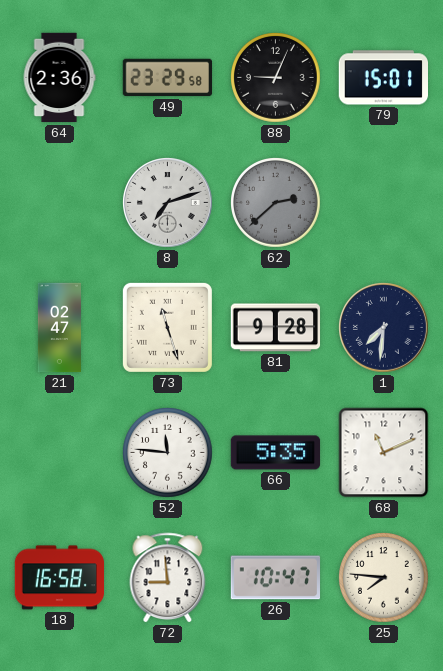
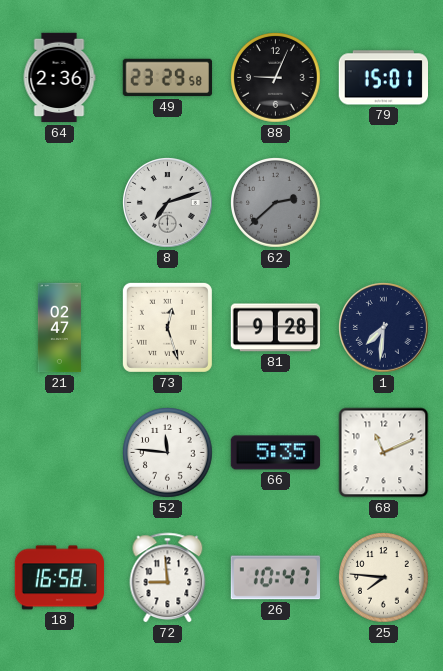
73: 11:27 -> 12:27 (167, 327)
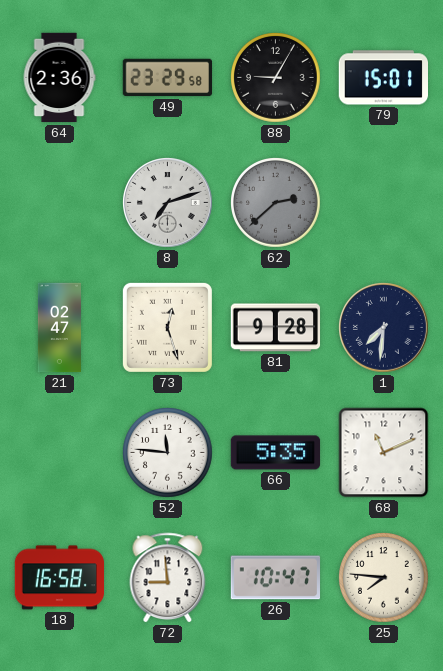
88: 9:04 -> 9:05 (276, 78)
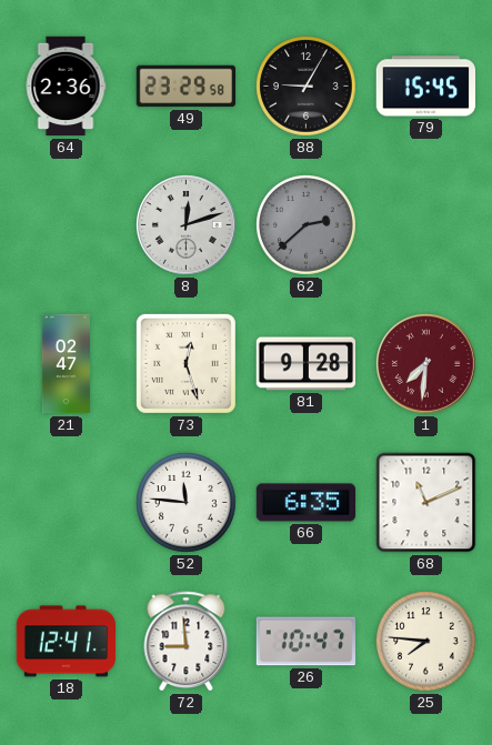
79: 15:01 -> 15:45 (425, 87)
8: 7:12 -> 12:12 (187, 225)
1 dial: navy -> burgundy (426, 364)
66: 5:35 -> 6:35 (307, 503)
18: 16:58 -> 12:41 (67, 642)
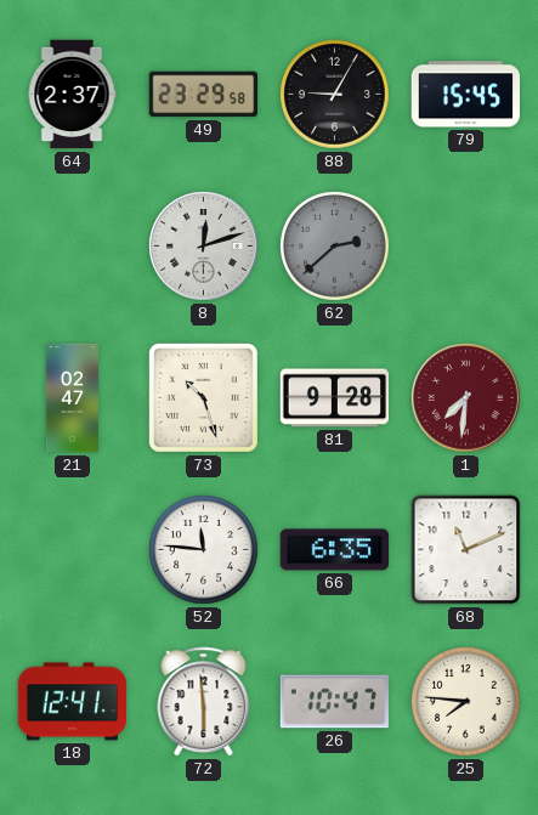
64: 2:36 -> 2:37 (72, 95)
73: 12:27 -> 10:27 (203, 397)
72: 8:59 -> 5:59 (204, 702)
